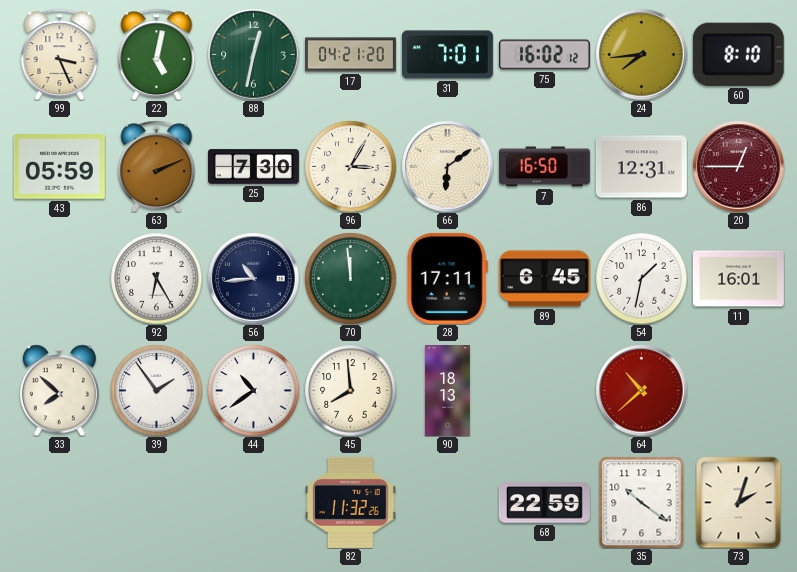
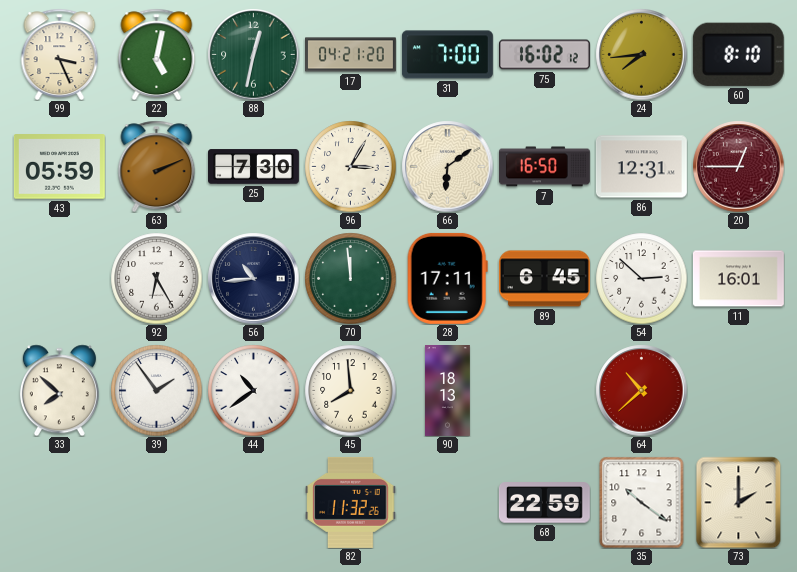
31: 7:01 -> 7:00 (447, 55)
54: 1:32 -> 2:52 (641, 278)
73: 2:03 -> 2:00 (739, 502)
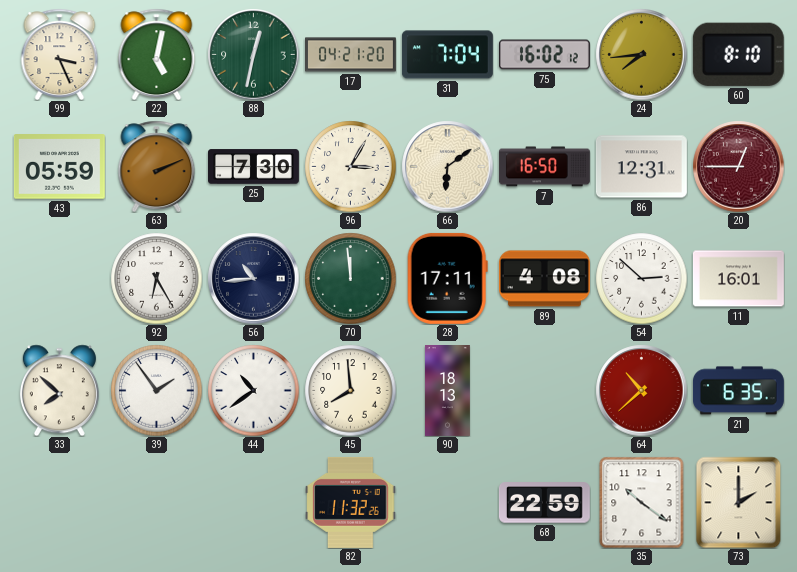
31: 7:00 -> 7:04 (447, 55)
89: 6:45 -> 4:08 (544, 279)
21: none -> 6:35 (738, 391)
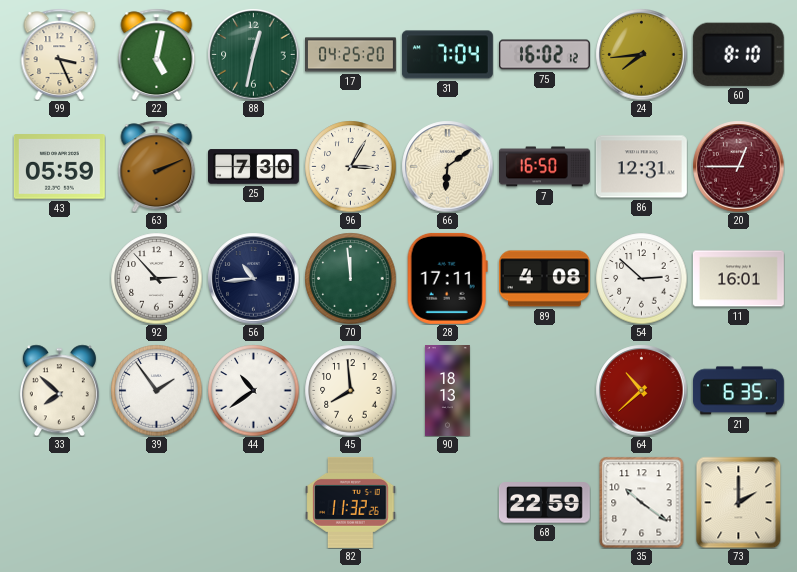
17: 04:21 -> 04:25 (351, 55)
92: 6:25 -> 2:53 (156, 278)
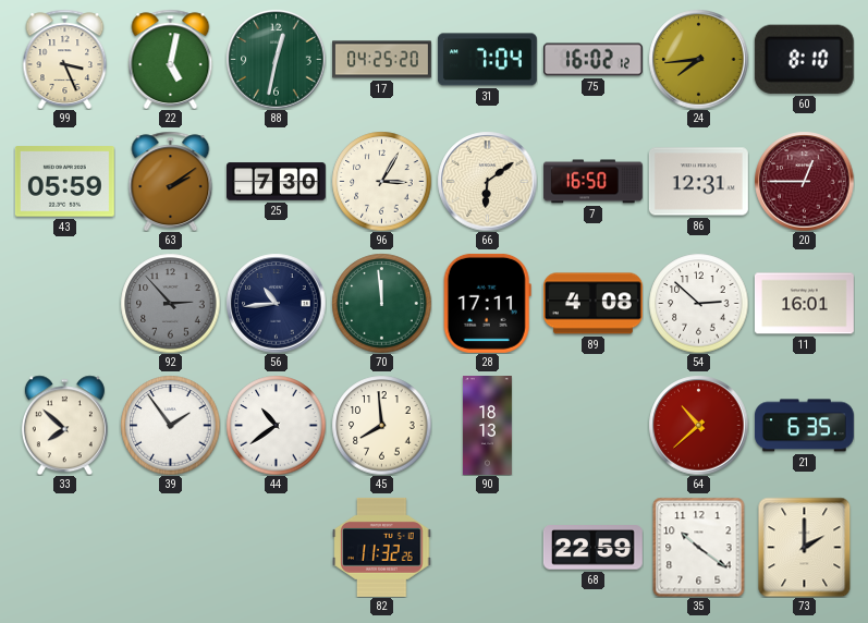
63: 2:11 -> 2:09 (171, 181)
92 dial: white -> grey (170, 303)
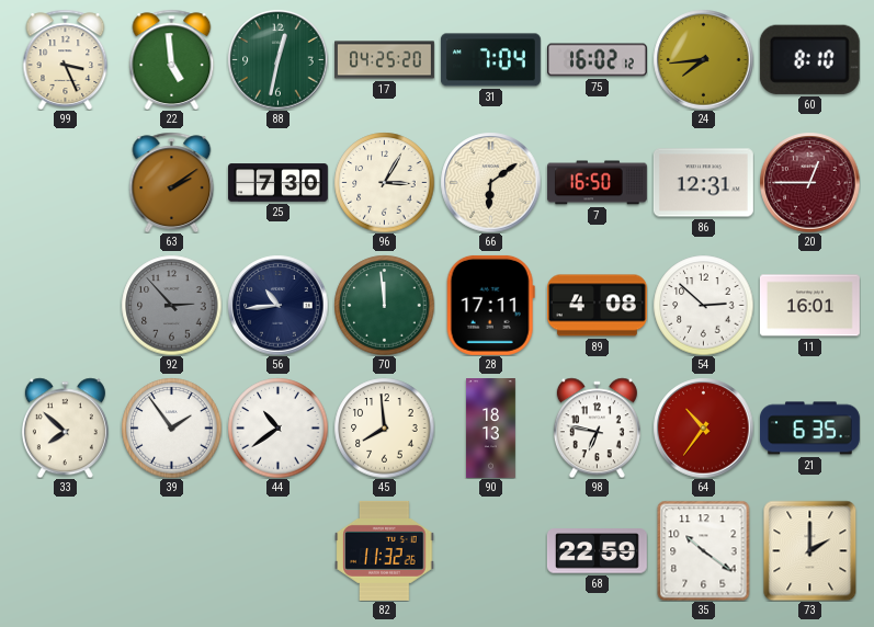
22: 5:02 -> 4:59 (172, 59)
43: 05:59 -> none (64, 182)
98: none -> 6:47 (597, 428)
64: 10:38 -> 10:36 (703, 428)
